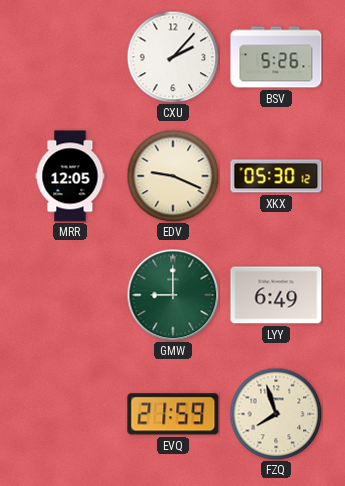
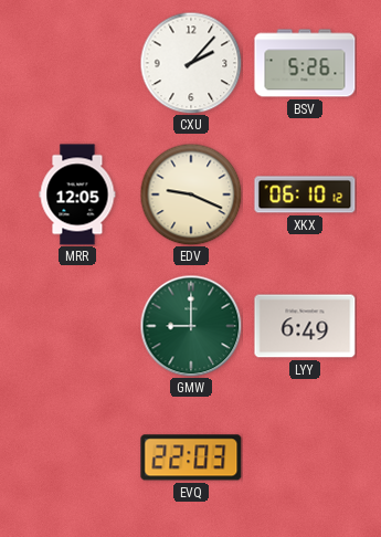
XKX: 05:30 -> 06:10 (305, 194)
EVQ: 21:59 -> 22:03 (191, 457)
FZQ: 7:57 -> none (276, 414)
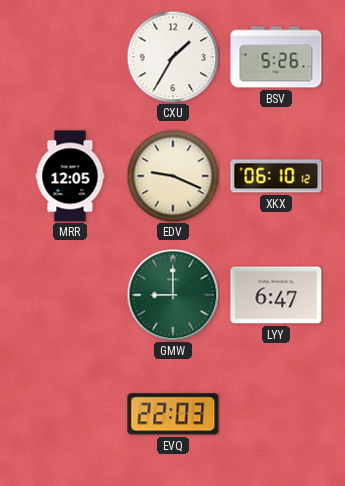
CXU: 2:07 -> 1:35 (173, 57)
LYY: 6:49 -> 6:47 (276, 295)
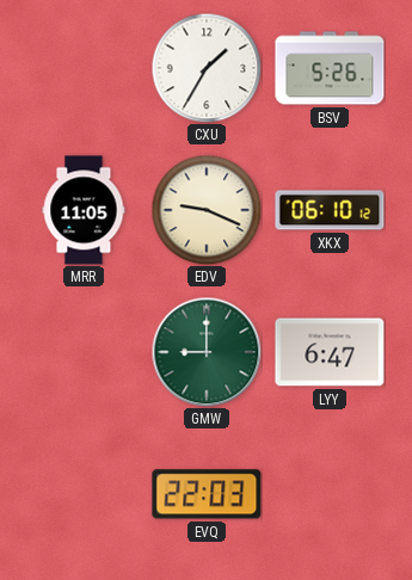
MRR: 12:05 -> 11:05 (84, 210)
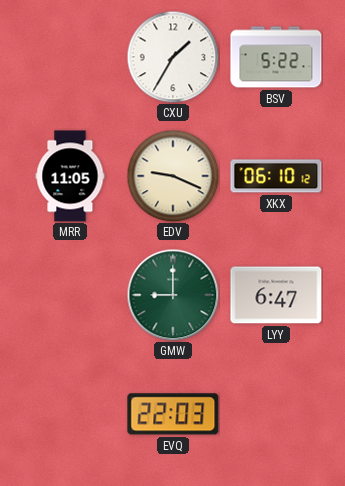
BSV: 5:26 -> 5:22 (276, 57)
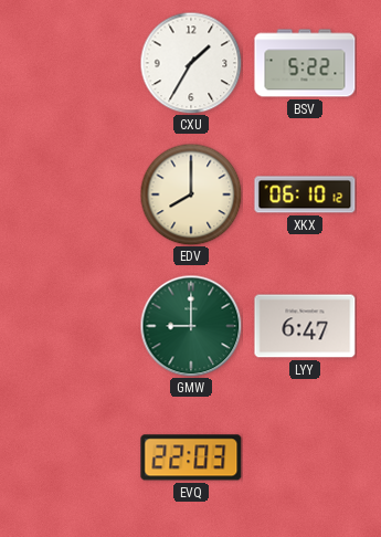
MRR: 11:05 -> none (70, 176)
EDV: 9:19 -> 8:00 (191, 194)
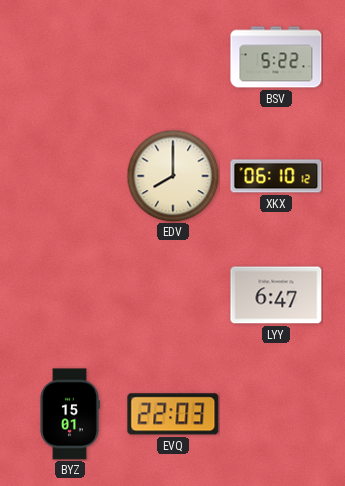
CXU: 1:35 -> none (191, 63)
GMW: 9:00 -> none (191, 326)
BYZ: none -> 15:01 (70, 414)
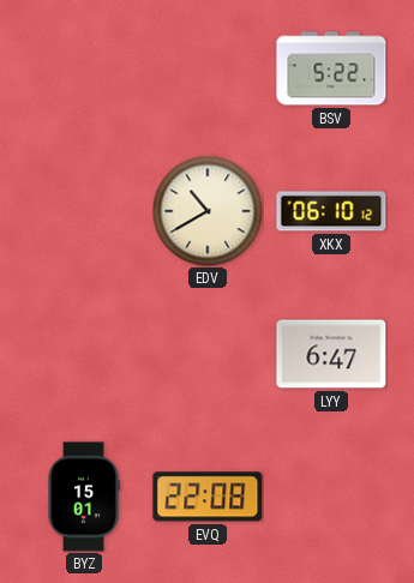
EDV: 8:00 -> 10:40 (208, 211)
EVQ: 22:03 -> 22:08 (208, 497)
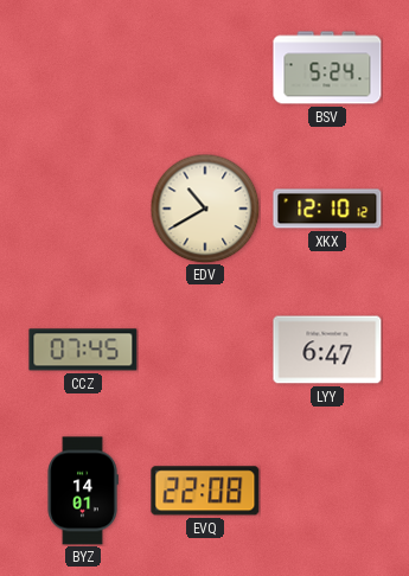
BSV: 5:22 -> 5:24 (327, 68)
XKX: 06:10 -> 12:10 (327, 209)
CCZ: none -> 07:45 (83, 350)
BYZ: 15:01 -> 14:01 (83, 491)
